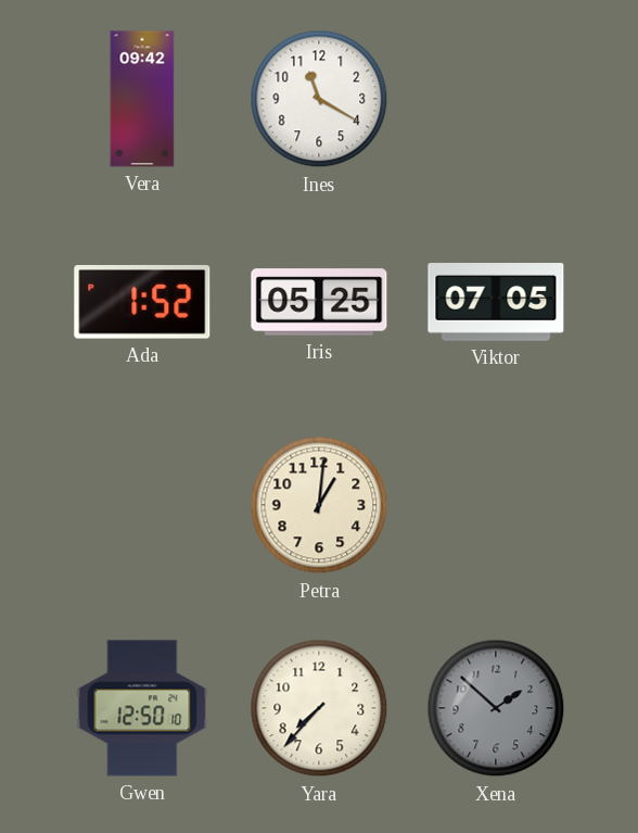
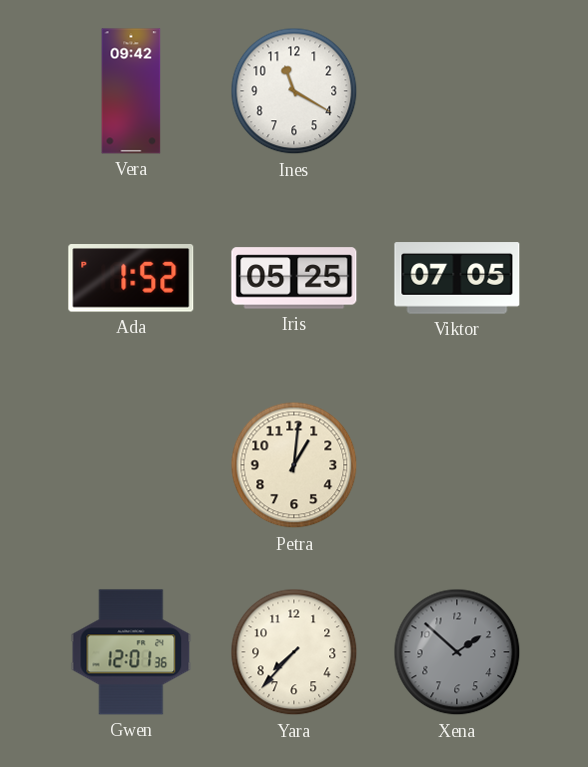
Gwen: 12:50 -> 12:01 (131, 652)
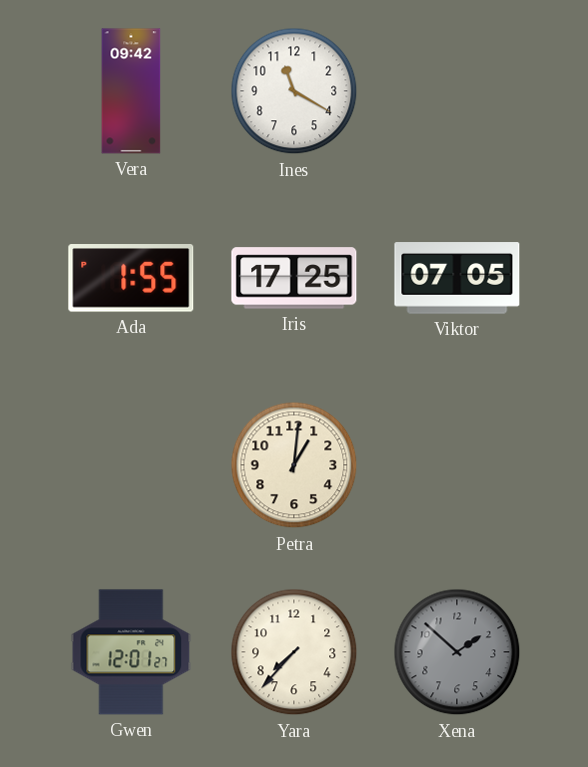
Ada: 1:52 -> 1:55 (131, 279)
Iris: 05:25 -> 17:25 (294, 278)
Gwen: 12:01:36 -> 12:01:27 (131, 652)
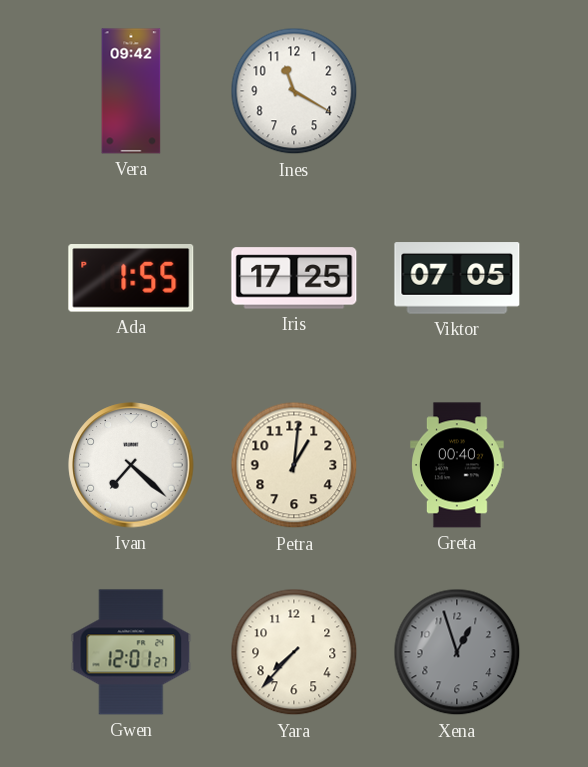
Ivan: none -> 7:22 (131, 465)
Greta: none -> 00:40 (458, 465)
Xena: 1:52 -> 12:57 (457, 652)
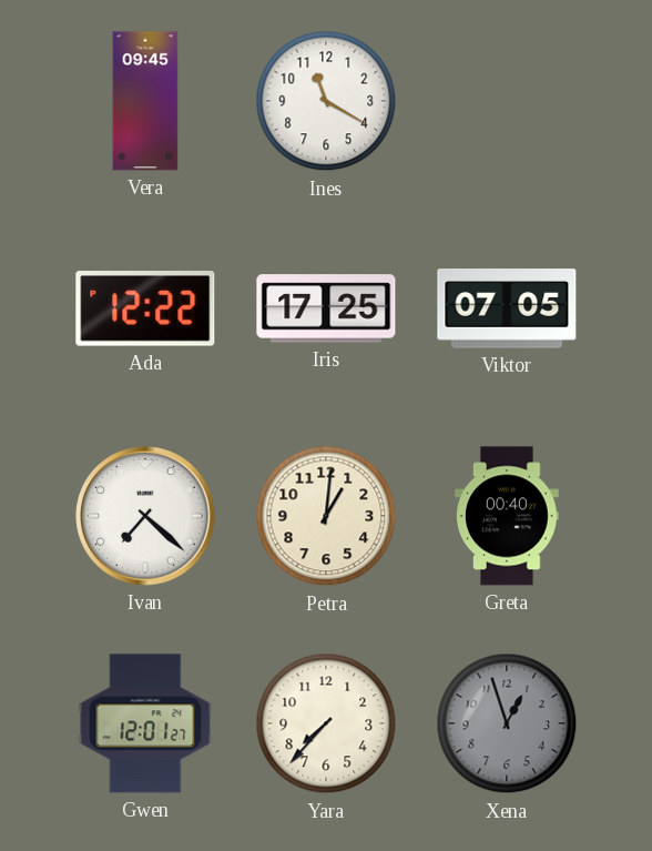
Vera: 09:42 -> 09:45 (145, 101)
Ada: 1:55 -> 12:22 (145, 310)
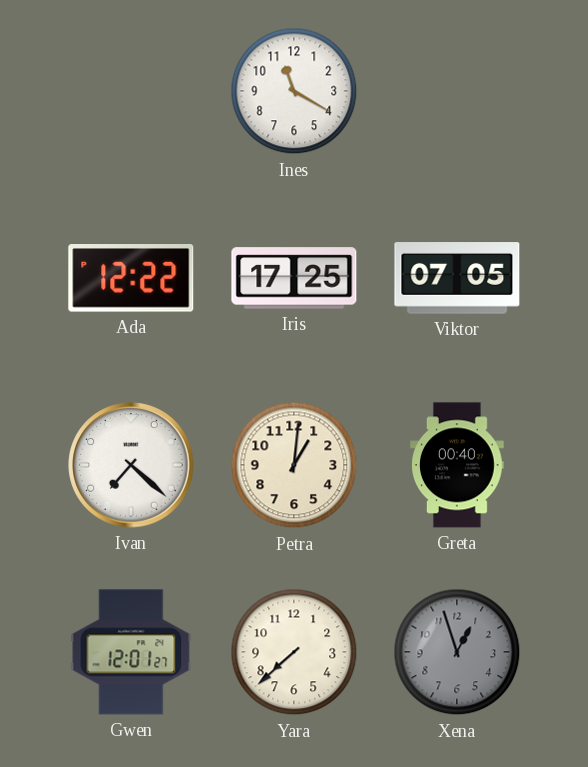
Vera: 09:45 -> none (145, 101)
Yara: 7:37 -> 7:38 (294, 652)
